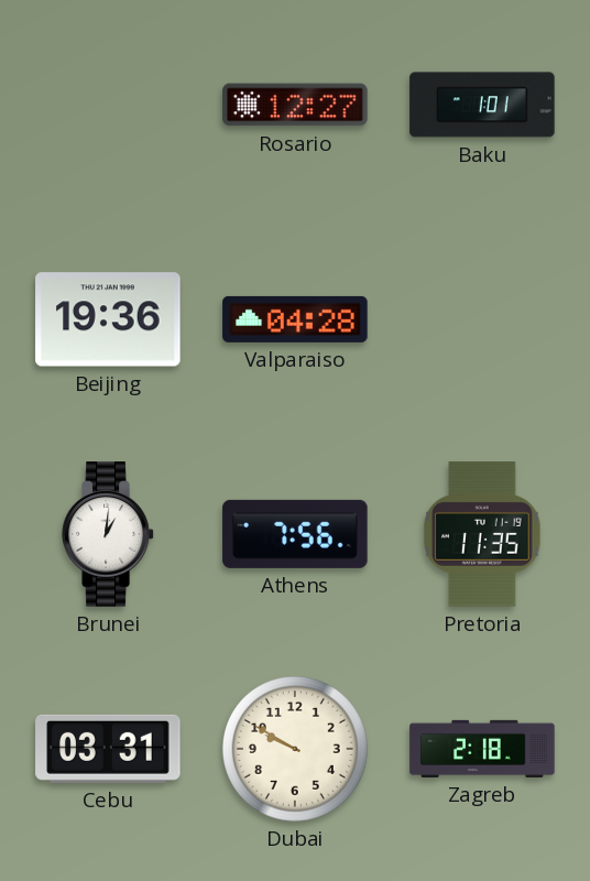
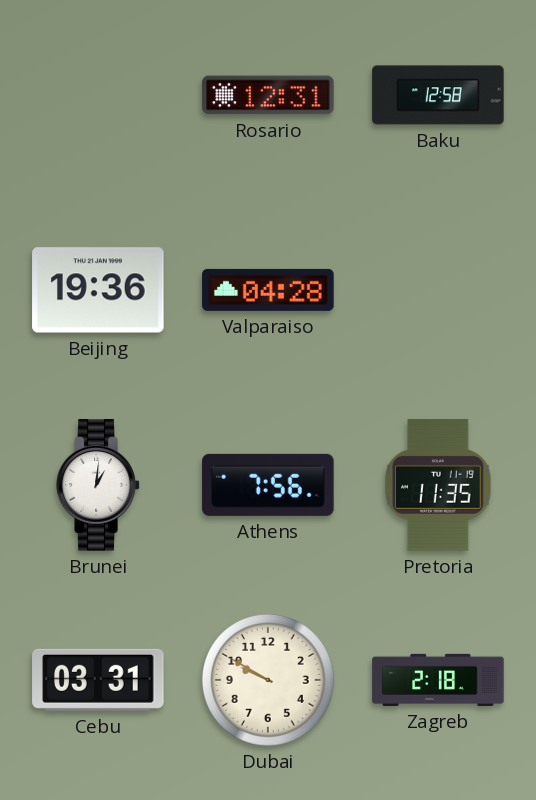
Rosario: 12:27 -> 12:31 (268, 95)
Baku: 1:01 -> 12:58 (438, 95)
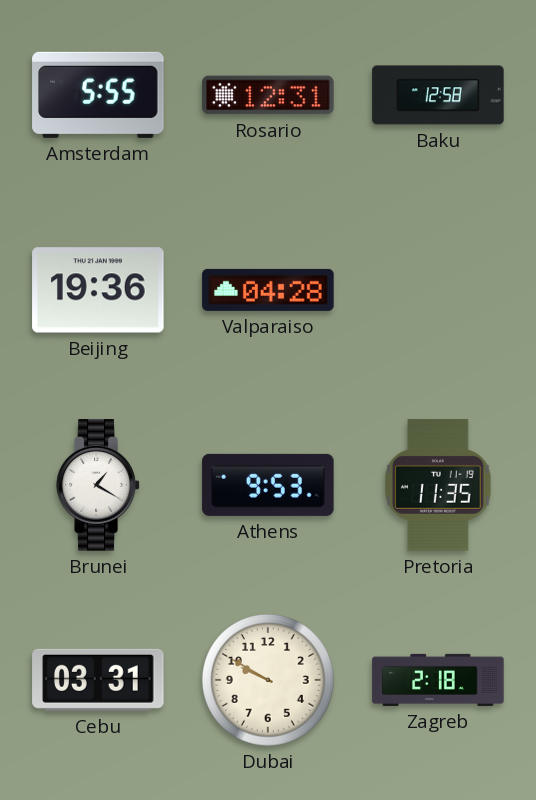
Amsterdam: none -> 5:55 (98, 95)
Brunei: 1:01 -> 1:20 (98, 485)
Athens: 7:56 -> 9:53 (268, 485)
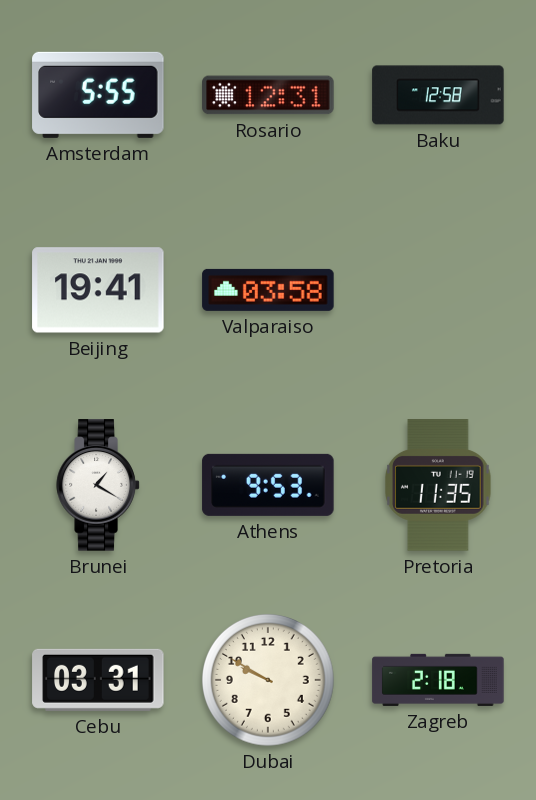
Beijing: 19:36 -> 19:41 (98, 290)
Valparaiso: 04:28 -> 03:58 (268, 290)
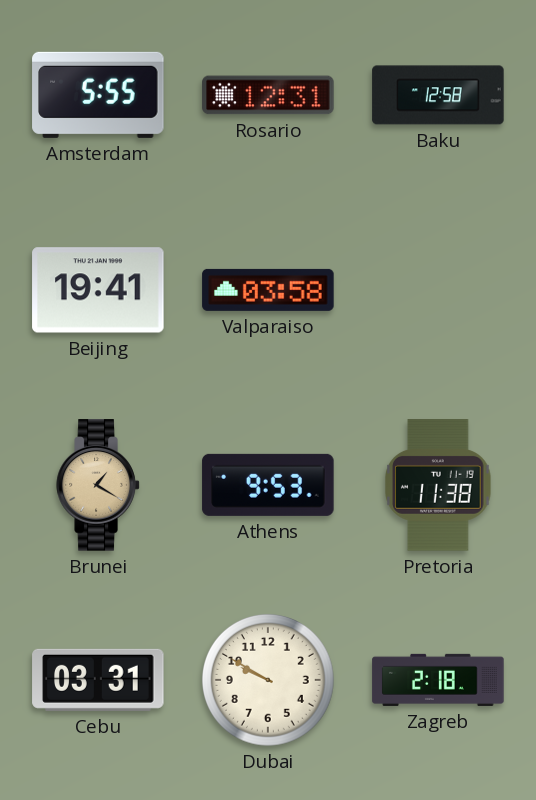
Brunei dial: white -> champagne (98, 485)
Pretoria: 11:35 -> 11:38 (438, 485)
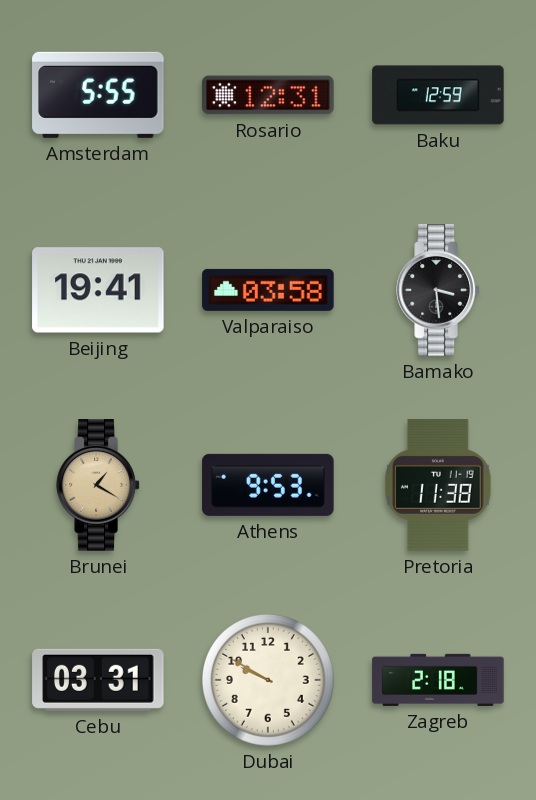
Baku: 12:58 -> 12:59 (438, 95)
Bamako: none -> 3:29 (438, 290)
